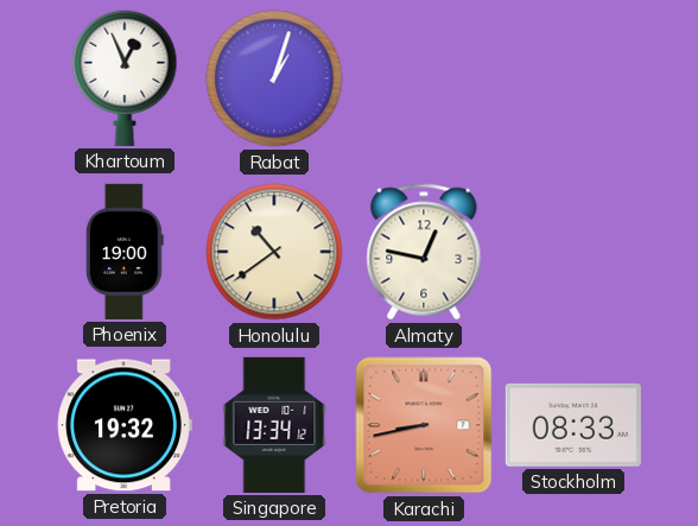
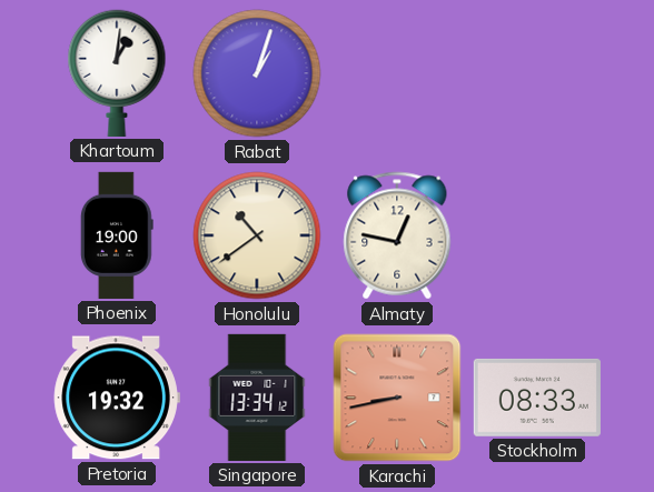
Khartoum: 12:56 -> 1:01 (117, 73)
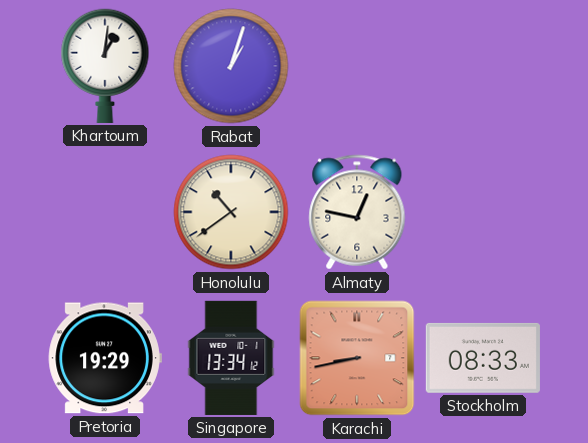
Phoenix: 19:00 -> none (117, 235)
Pretoria: 19:32 -> 19:29 (105, 358)
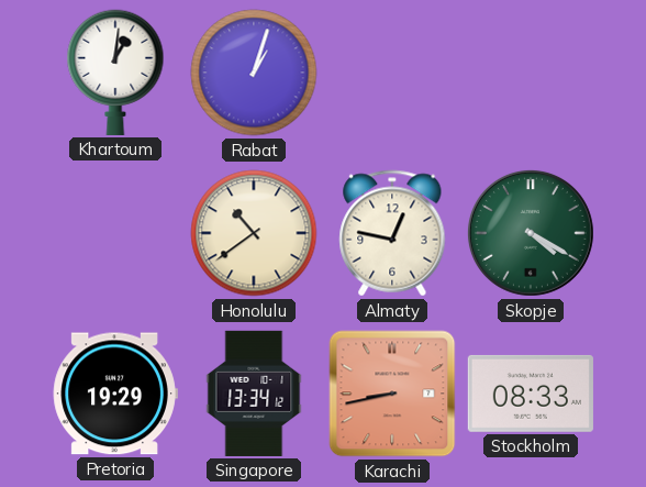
Skopje: none -> 4:20 (531, 233)
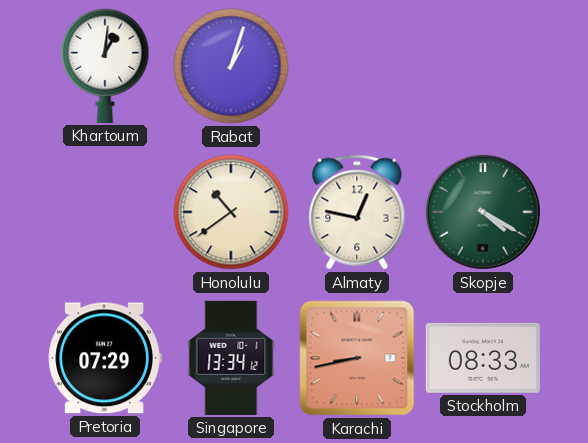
Pretoria: 19:29 -> 07:29 (105, 358)
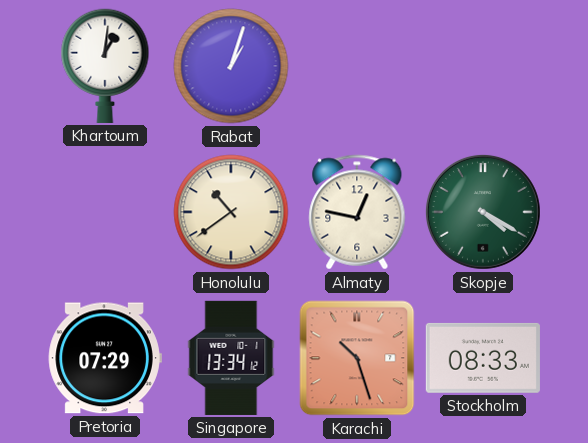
Karachi: 8:43 -> 10:27 (357, 358)
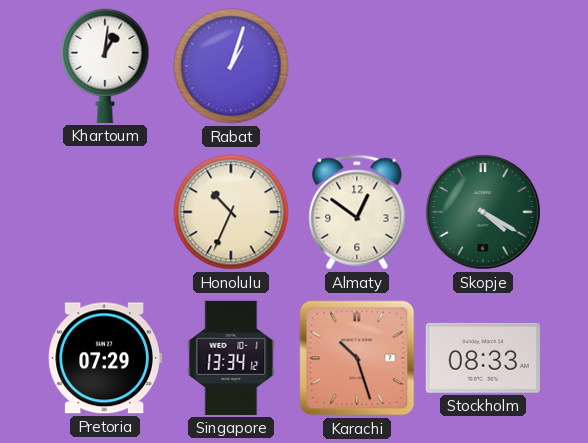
Honolulu: 10:39 -> 10:34 (231, 212)
Almaty: 12:47 -> 12:51 (357, 212)
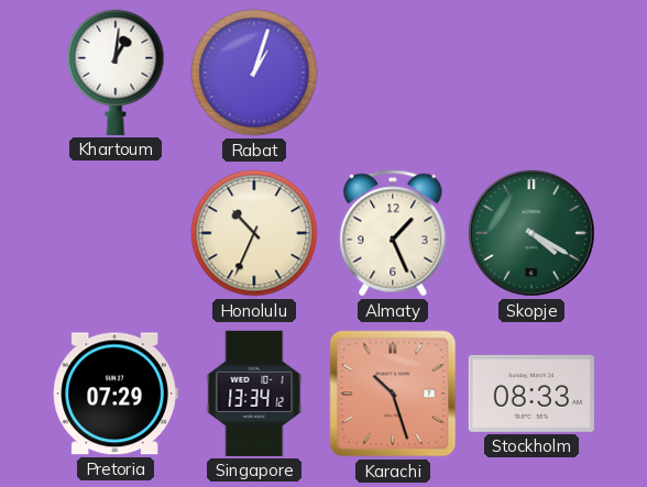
Almaty: 12:51 -> 1:26 (393, 233)
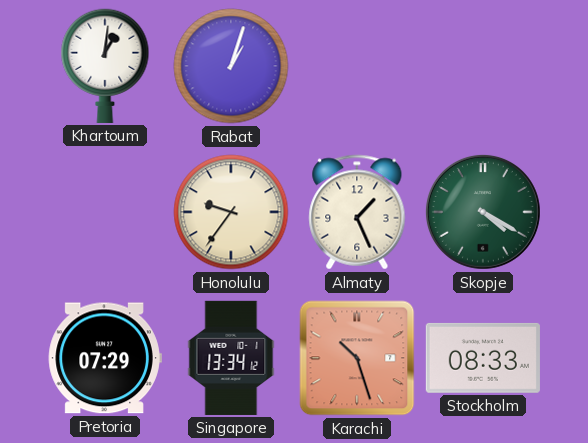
Honolulu: 10:34 -> 9:36 (231, 212)
